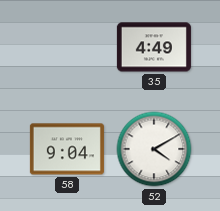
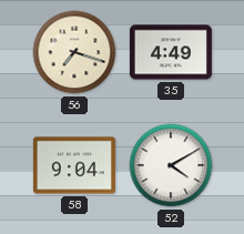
56: none -> 7:18 (74, 52)
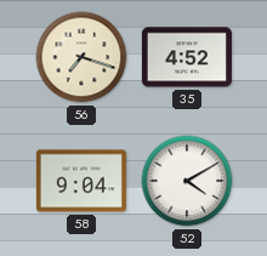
35: 4:49 -> 4:52 (187, 57)
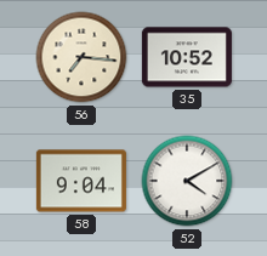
56: 7:18 -> 7:16 (81, 57)
35: 4:52 -> 10:52 (187, 57)
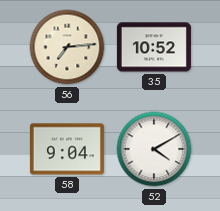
56: 7:16 -> 7:14 (67, 47)
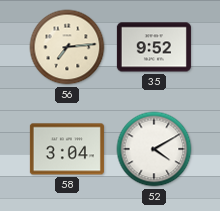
35: 10:52 -> 9:52 (154, 47)
58: 9:04 -> 3:04 (67, 149)
